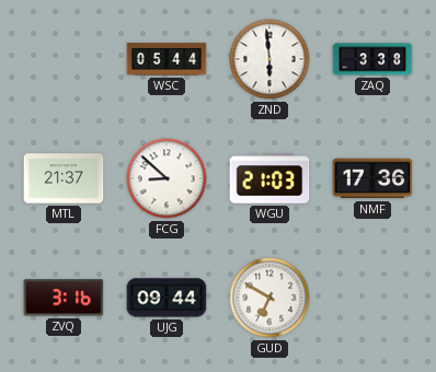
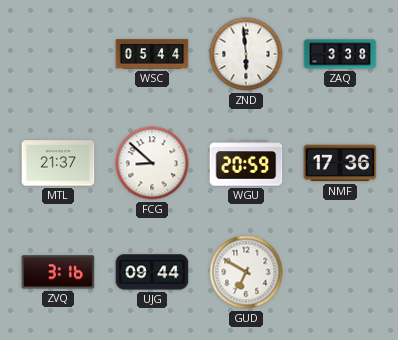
WGU: 21:03 -> 20:59 (246, 163)
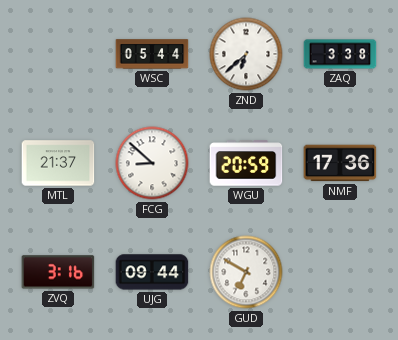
ZND: 5:59 -> 6:38 (246, 54)
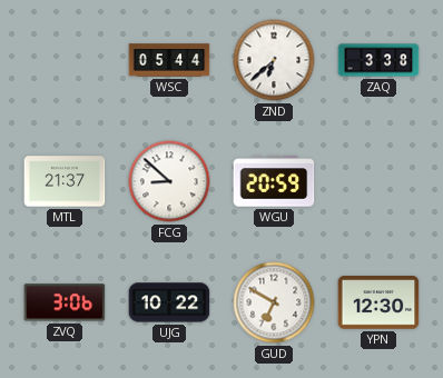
NMF: 17:36 -> none (340, 163)
ZVQ: 3:16 -> 3:06 (65, 302)
UJG: 09:44 -> 10:22 (169, 302)
YPN: none -> 12:30 (378, 302)
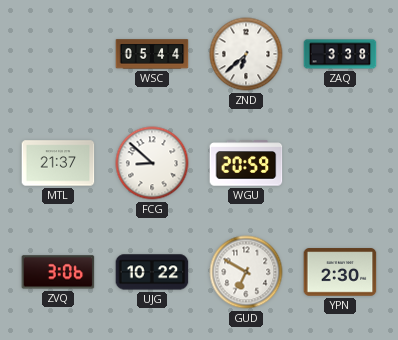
YPN: 12:30 -> 2:30 (340, 272)
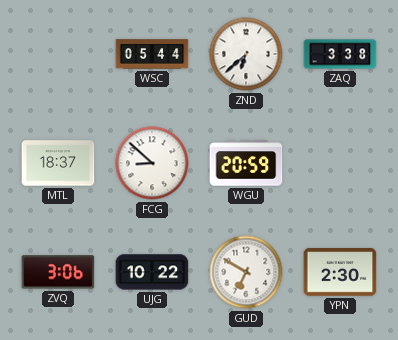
MTL: 21:37 -> 18:37 (58, 163)
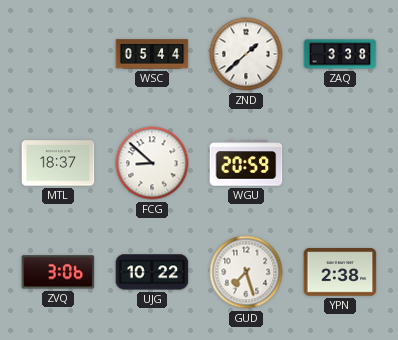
ZND: 6:38 -> 1:38 (246, 54)
GUD: 6:50 -> 7:27 (246, 272)
YPN: 2:30 -> 2:38 (340, 272)
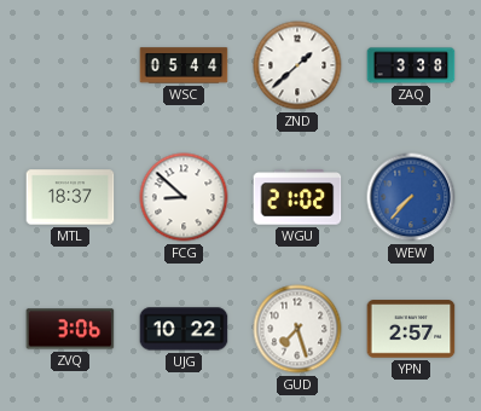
WGU: 20:59 -> 21:02 (297, 197)
WEW: none -> 7:37 (411, 197)
YPN: 2:38 -> 2:57 (411, 329)
